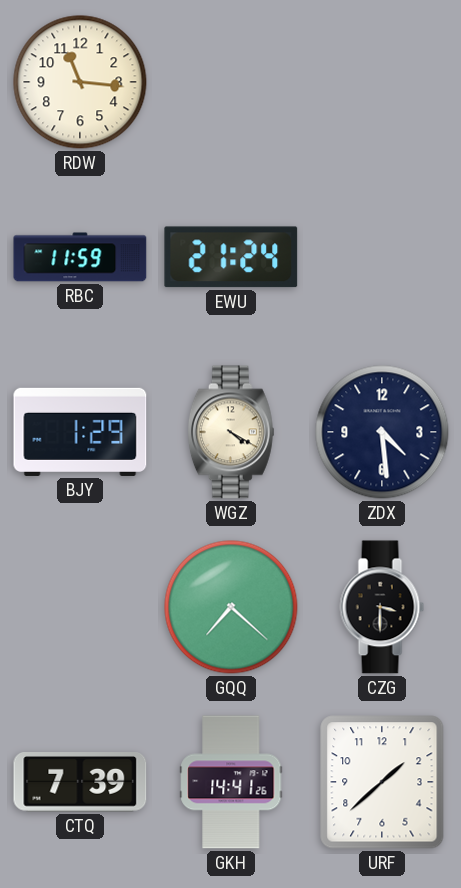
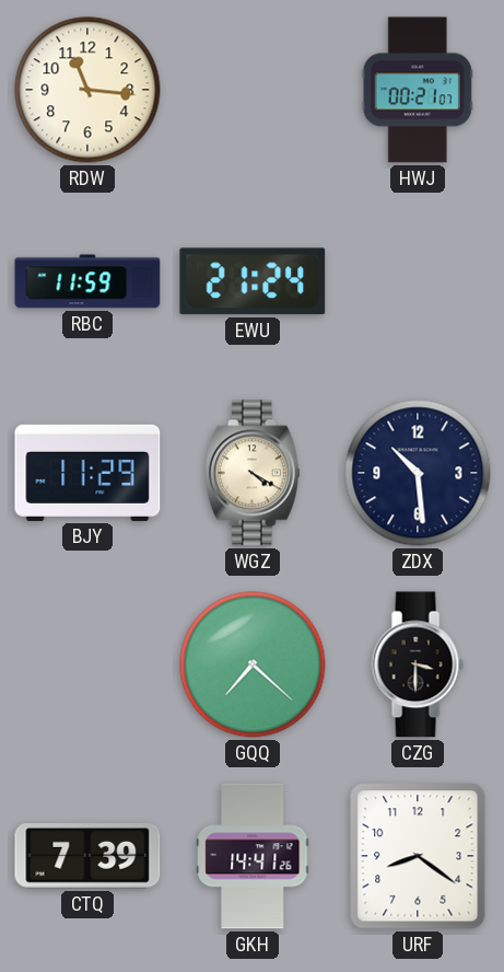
HWJ: none -> 00:21 (418, 90)
BJY: 1:29 -> 11:29 (87, 473)
ZDX: 4:29 -> 10:29 (418, 473)
URF: 1:38 -> 8:21 (418, 856)
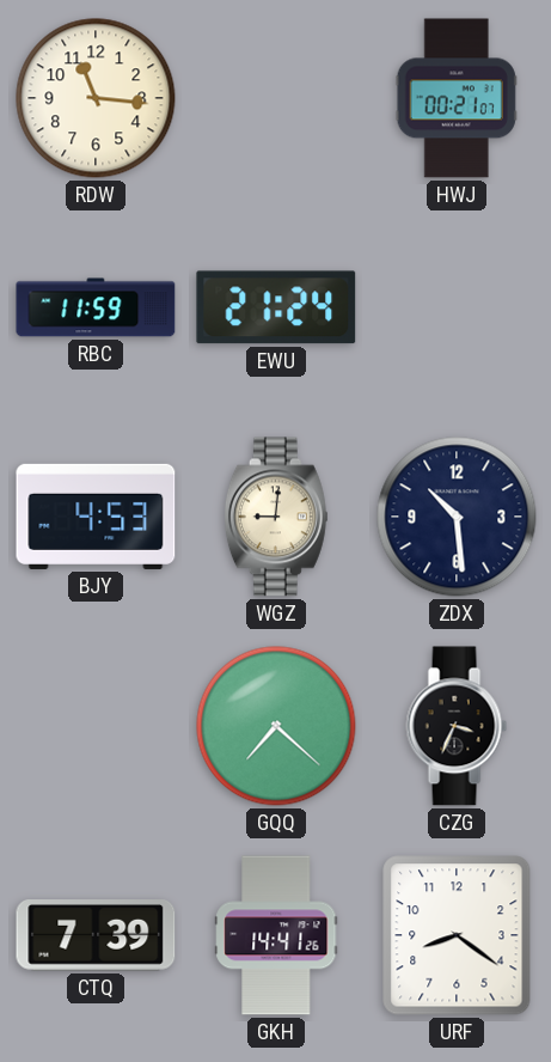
BJY: 11:29 -> 4:53 (96, 517)
WGZ: 4:20 -> 9:01 (276, 517)
CZG: 3:30 -> 3:34 (457, 726)
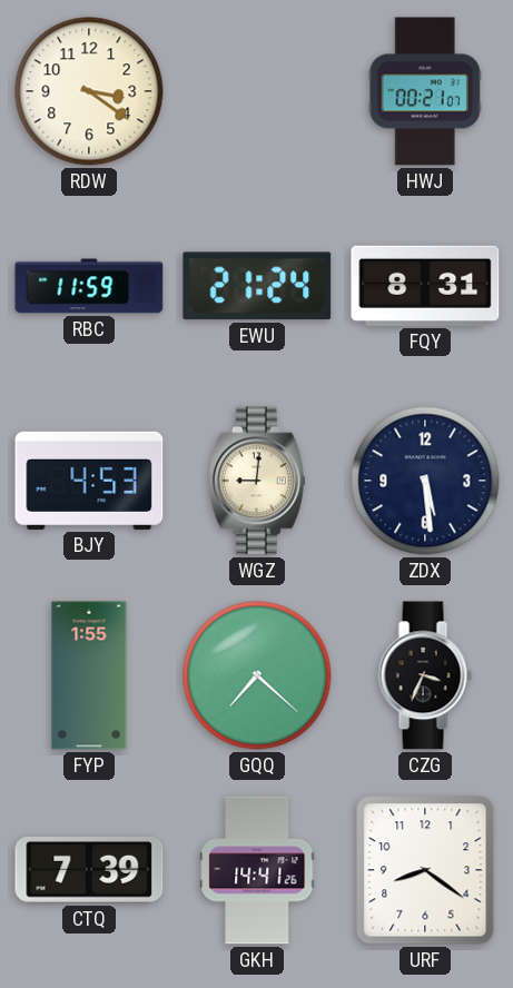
RDW: 11:16 -> 3:21 (89, 91)
FQY: none -> 8:31 (425, 286)
ZDX: 10:29 -> 5:29 (425, 481)
FYP: none -> 1:55 (89, 675)
